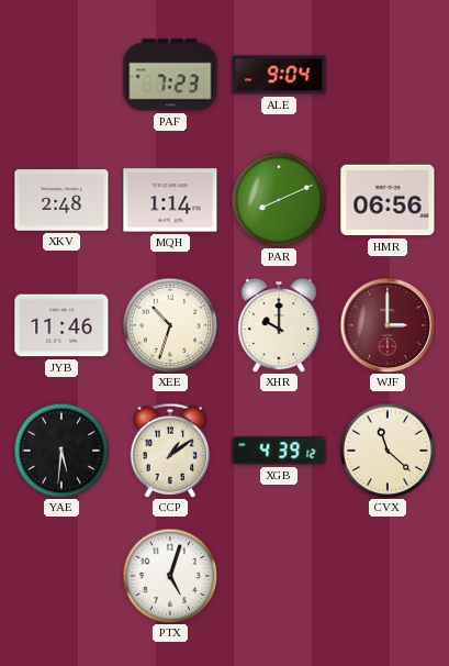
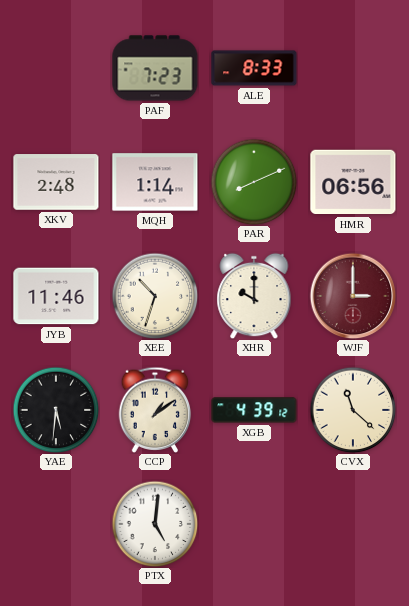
ALE: 9:04 -> 8:33 (254, 68)
PTX: 5:03 -> 5:01 (155, 524)
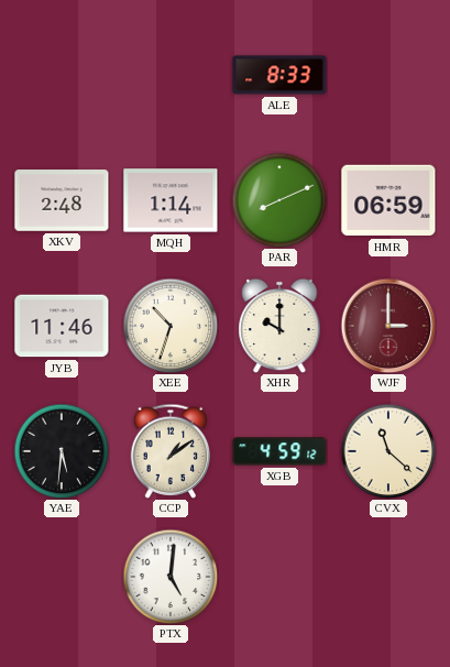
PAF: 7:23 -> none (155, 68)
HMR: 06:56 -> 06:59 (388, 200)
XGB: 4:39 -> 4:59 (279, 451)
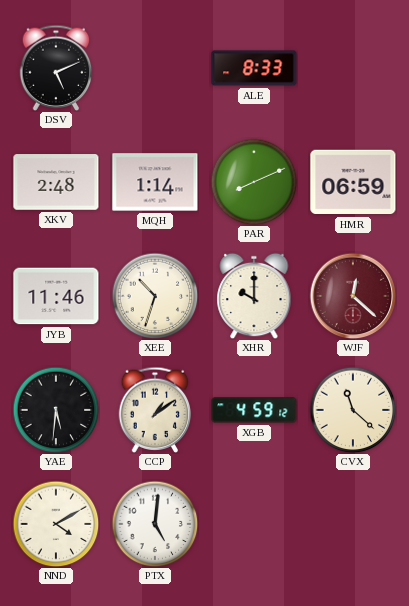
DSV: none -> 5:11 (56, 68)
WJF: 3:00 -> 12:22 (353, 296)
NND: none -> 4:10 (56, 524)
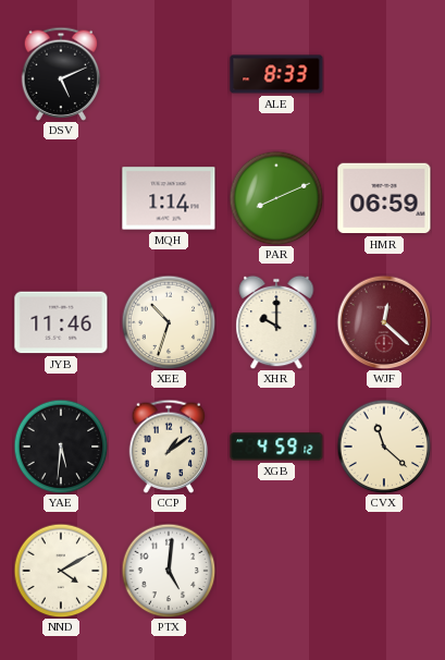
XKV: 2:48 -> none (56, 182)
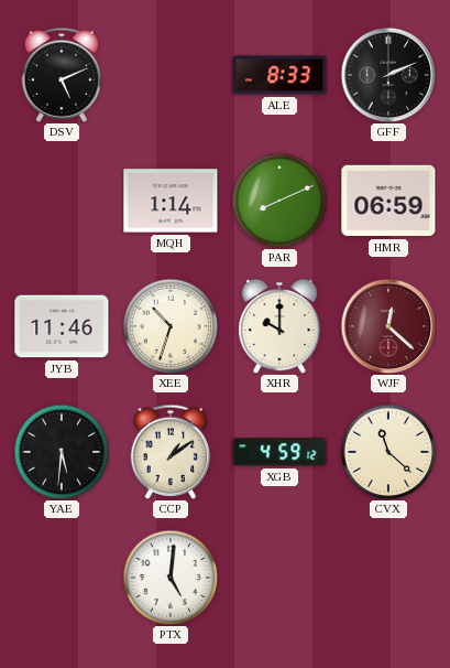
GFF: none -> 2:11 (388, 75)
NND: 4:10 -> none (61, 571)
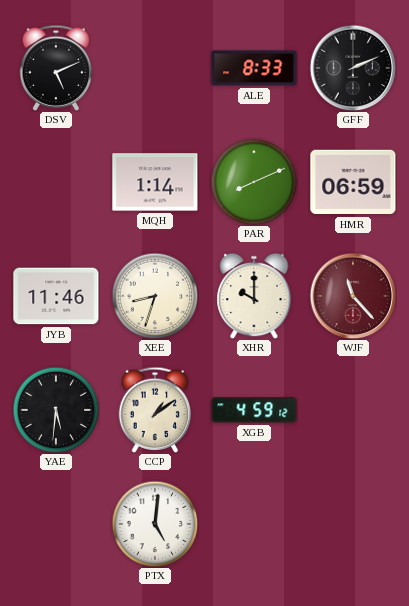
XEE: 10:33 -> 8:33 (155, 296)
WJF: 12:22 -> 11:23 (353, 296)
CVX: 11:22 -> none (388, 452)
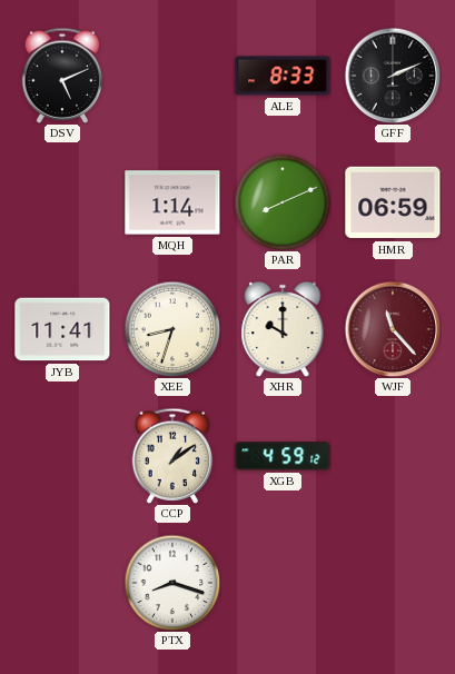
JYB: 11:46 -> 11:41 (62, 329)
YAE: 5:31 -> none (56, 410)
PTX: 5:01 -> 8:18 (172, 583)
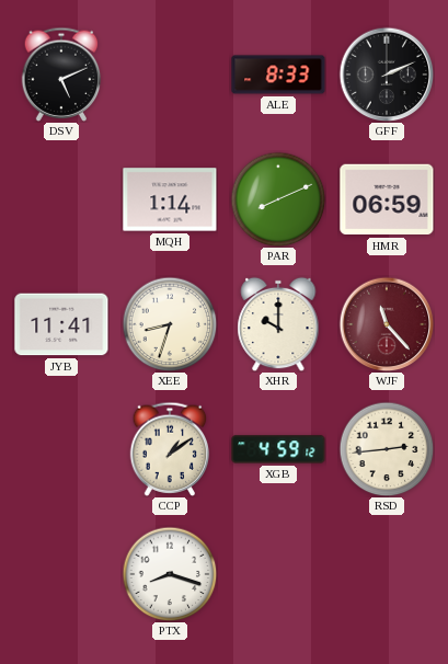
RSD: none -> 2:44 (387, 449)
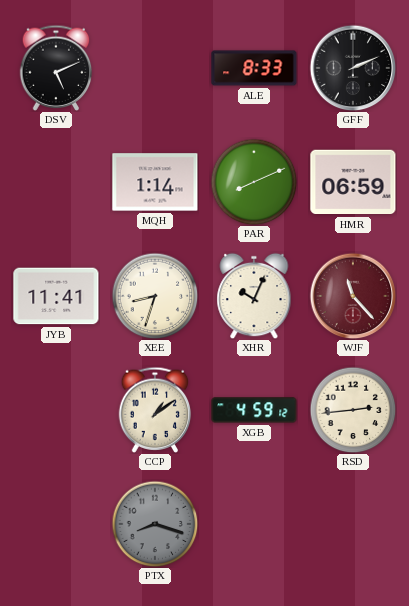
XHR: 10:00 -> 10:04 (254, 296)
PTX dial: white -> grey (155, 524)
